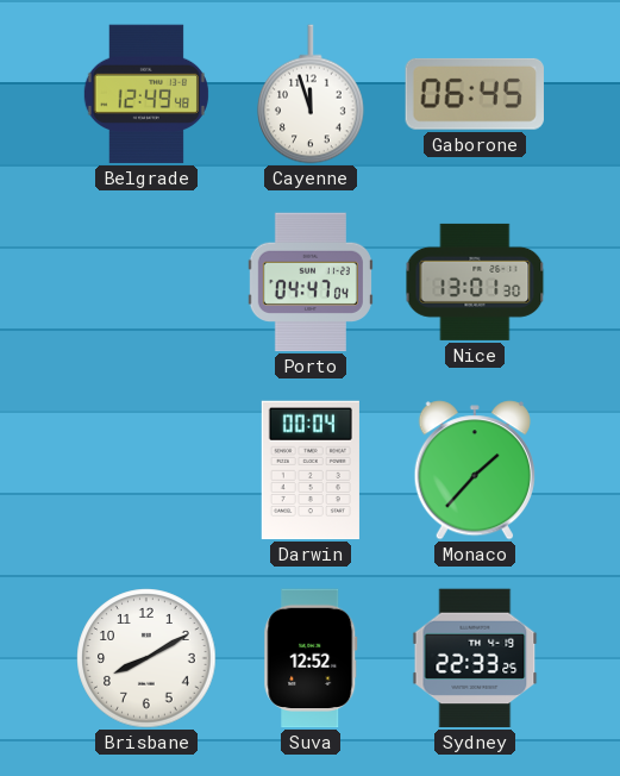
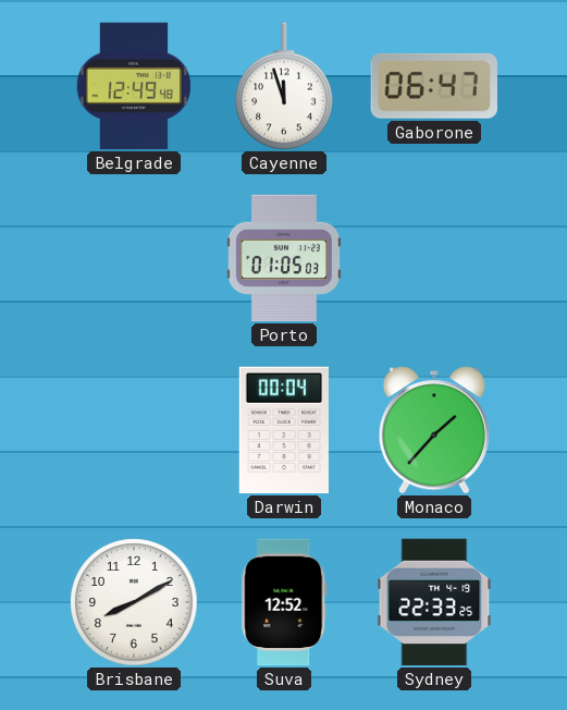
Gaborone: 06:45 -> 06:47 (434, 86)
Porto: 04:47 -> 01:05 (284, 258)
Nice: 13:01 -> none (475, 282)
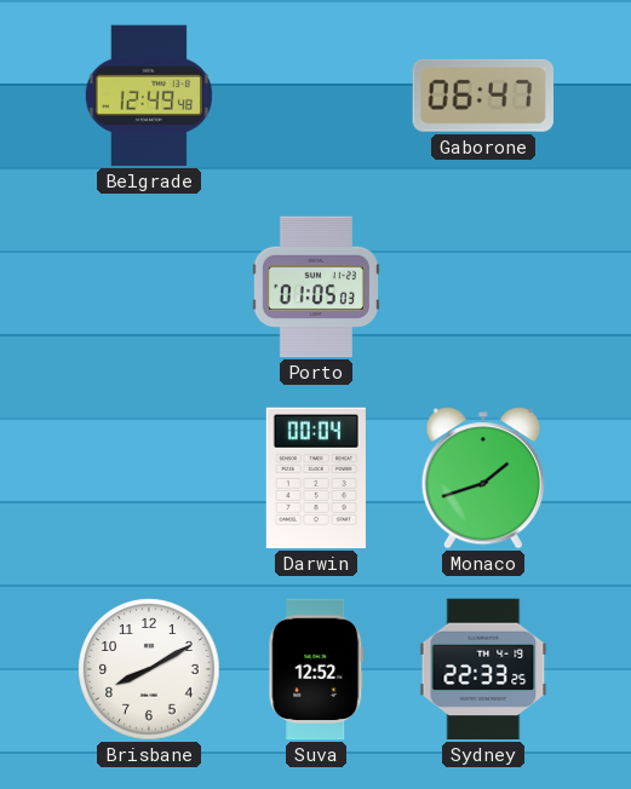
Cayenne: 11:57 -> none (284, 86)
Monaco: 1:37 -> 1:42 (483, 478)
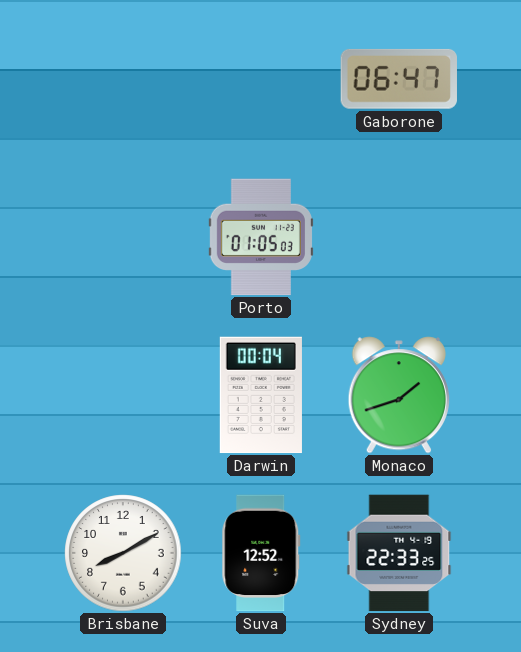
Belgrade: 12:49 -> none (149, 96)
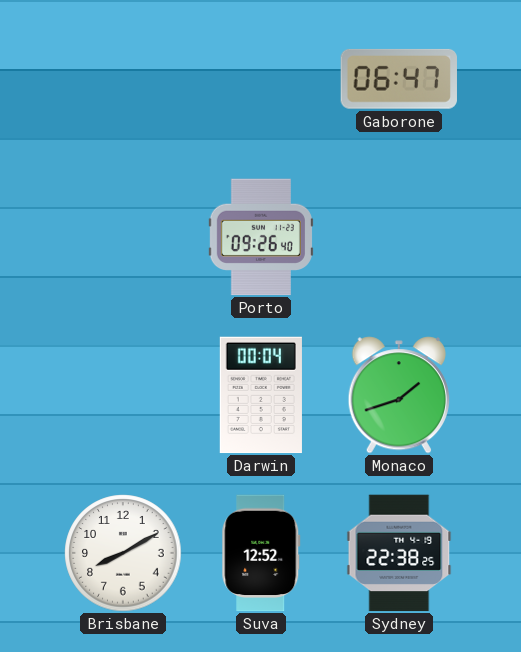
Porto: 01:05 -> 09:26 (261, 237)
Sydney: 22:33 -> 22:38 (399, 553)
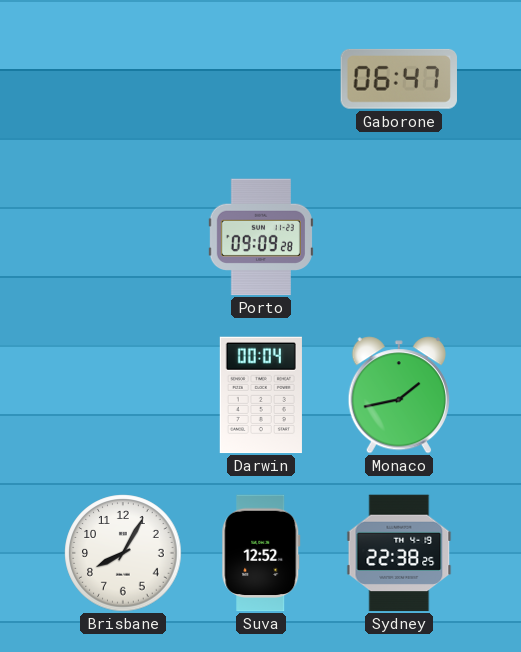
Porto: 09:26 -> 09:09 (261, 237)
Monaco: 1:42 -> 1:43 (399, 395)
Brisbane: 8:10 -> 8:05 (123, 553)
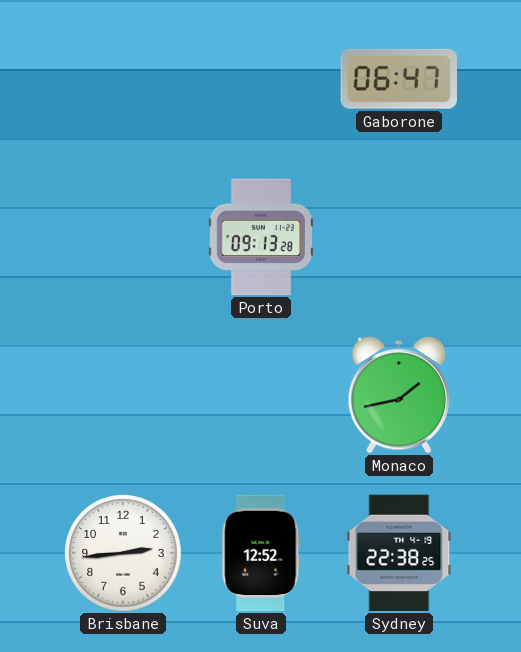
Porto: 09:09 -> 09:13 (261, 237)
Darwin: 00:04 -> none (261, 395)
Brisbane: 8:05 -> 2:44 (123, 553)
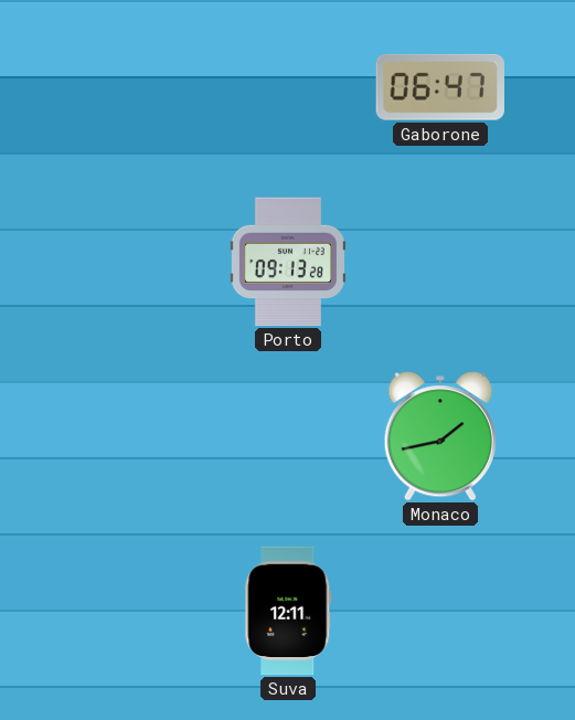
Brisbane: 2:44 -> none (123, 553)
Suva: 12:52 -> 12:11 (288, 611)
Sydney: 22:38 -> none (399, 553)
